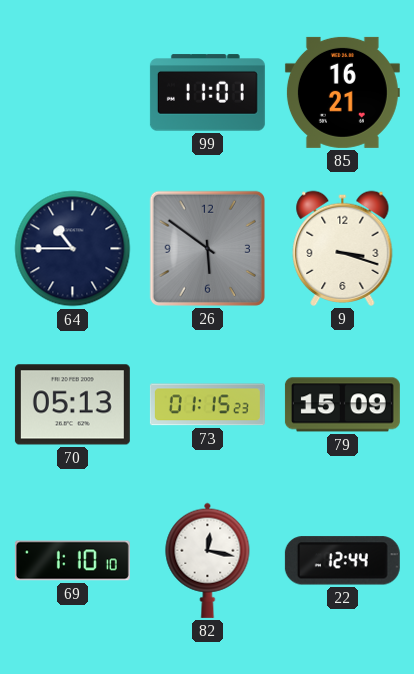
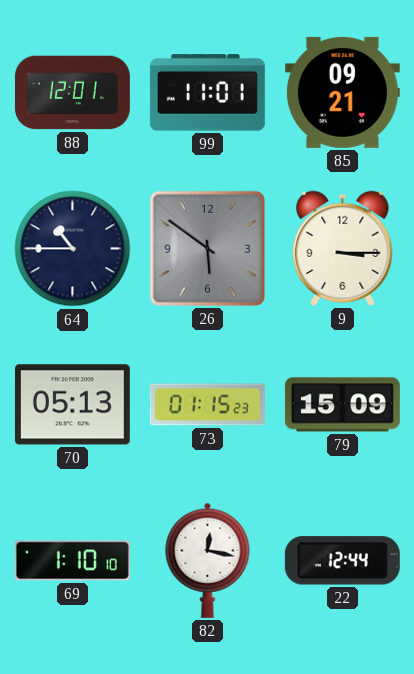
88: none -> 12:01 (72, 93)
85: 16:21 -> 09:21 (342, 92)
9: 3:18 -> 3:15 (343, 248)
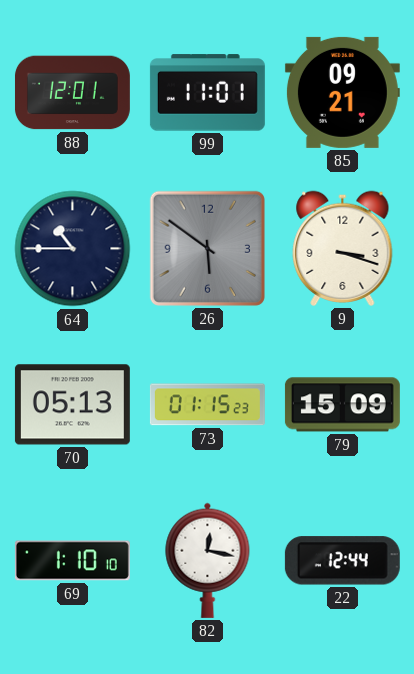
9: 3:15 -> 3:18 (343, 248)
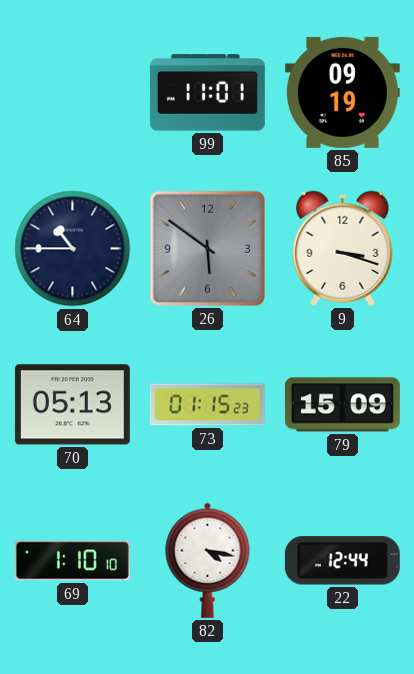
88: 12:01 -> none (72, 93)
85: 09:21 -> 09:19 (342, 92)
82: 12:17 -> 4:17 (208, 560)
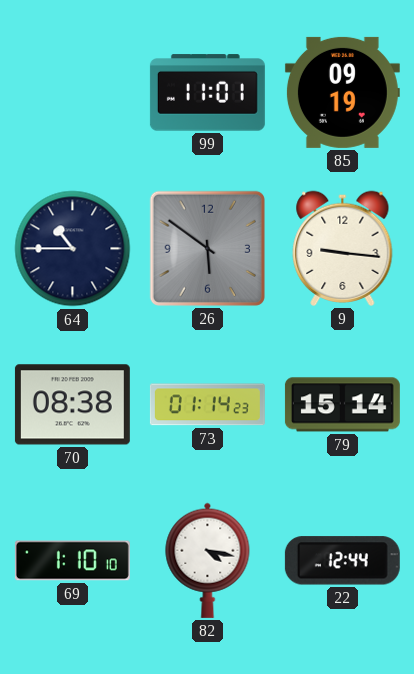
9: 3:18 -> 9:16 (343, 248)
70: 05:13 -> 08:38 (72, 405)
73: 01:15 -> 01:14 (207, 405)
79: 15:09 -> 15:14 (342, 405)
